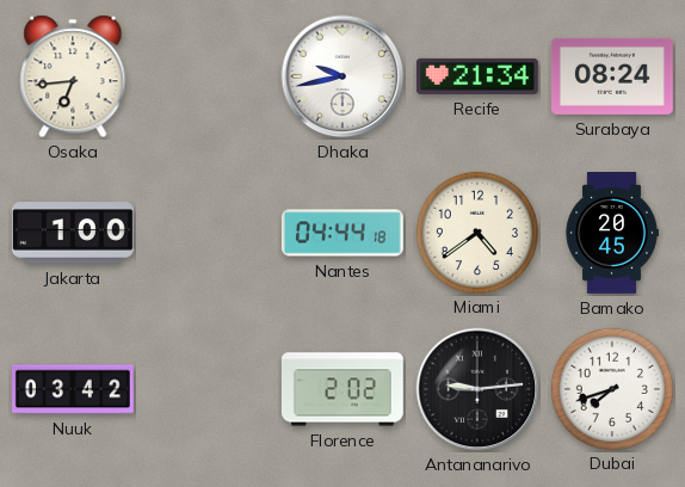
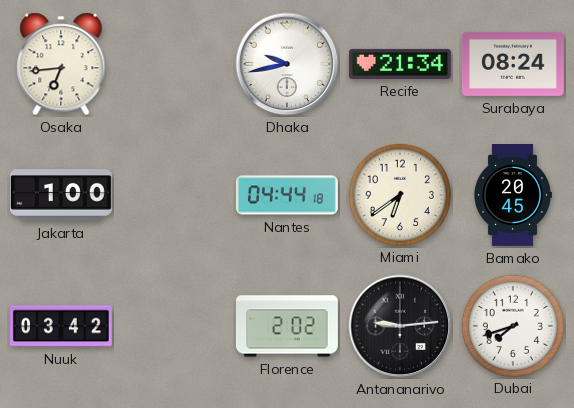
Miami: 4:39 -> 6:39 (399, 194)
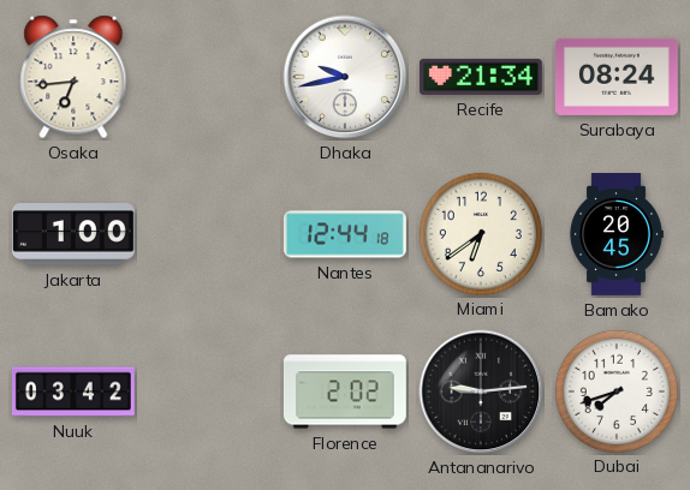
Nantes: 04:44 -> 12:44 (345, 234)
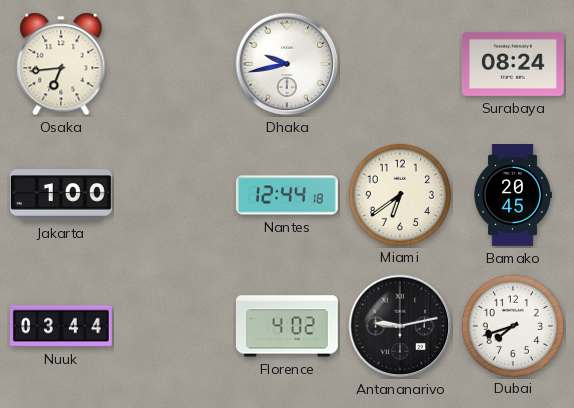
Recife: 21:34 -> none (481, 77)
Nuuk: 03:42 -> 03:44 (61, 326)
Florence: 2:02 -> 4:02 (287, 326)
Antananarivo: 9:14 -> 9:13 (400, 326)
